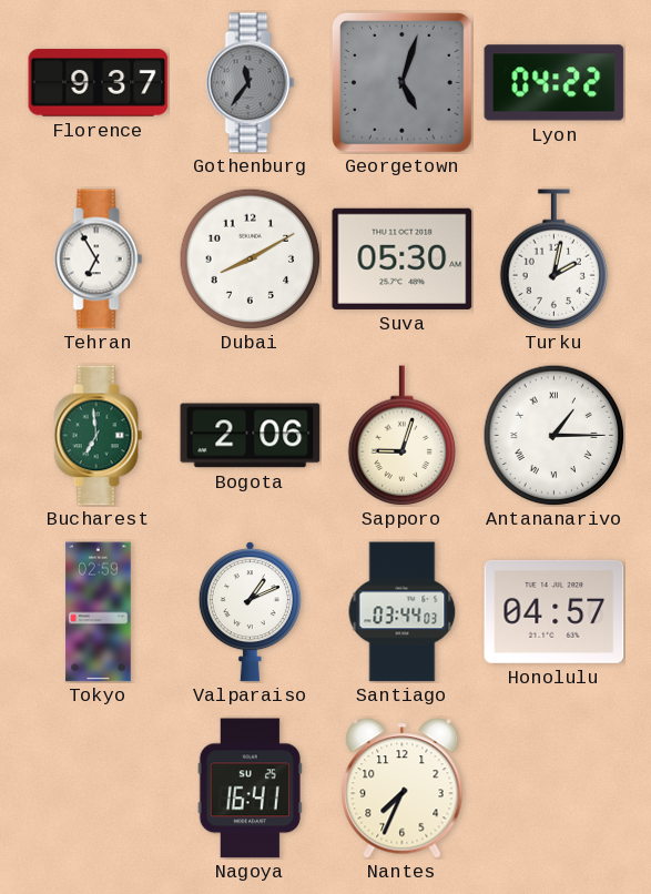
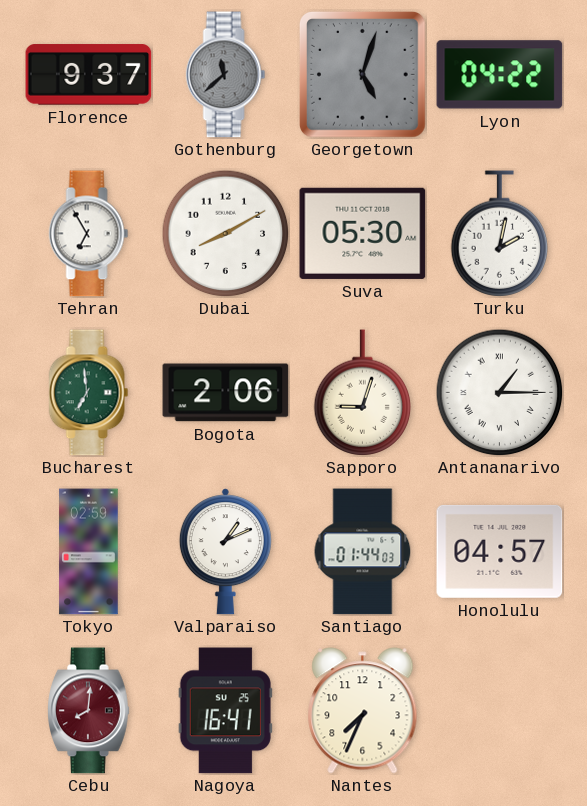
Gothenburg: 11:36 -> 11:38 (226, 75)
Santiago: 03:44 -> 01:44 (363, 552)
Cebu: none -> 8:01 (89, 711)
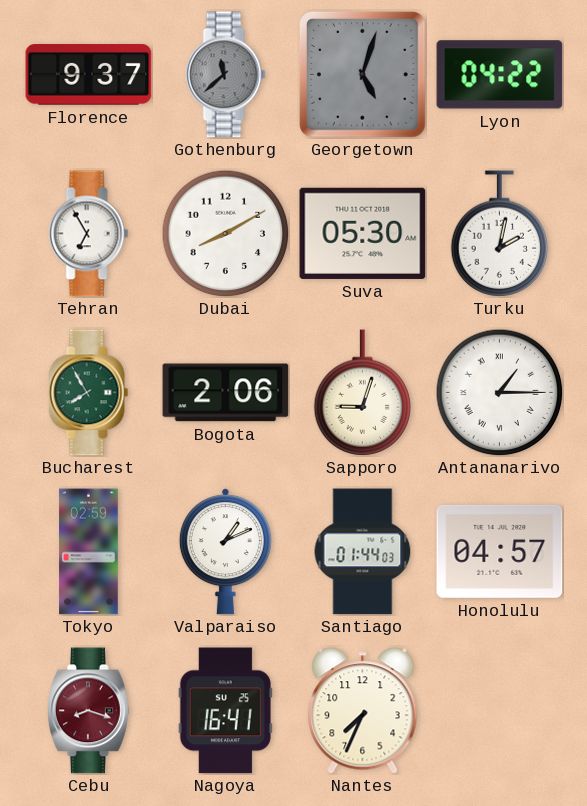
Bucharest: 6:59 -> 7:55 (89, 393)
Cebu: 8:01 -> 8:18 (89, 711)
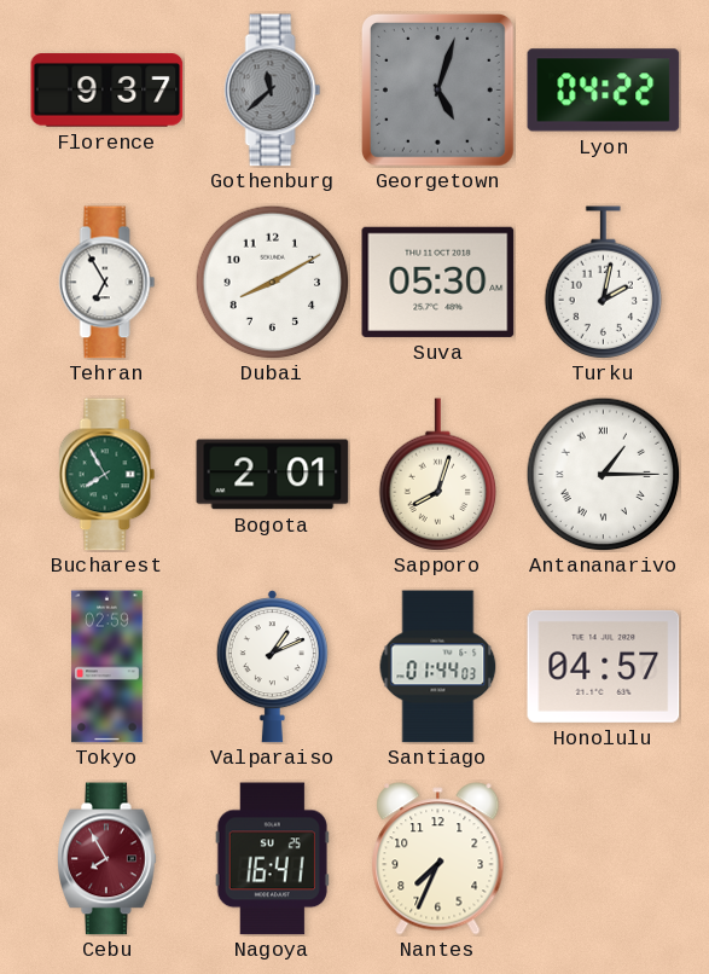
Bogota: 2:06 -> 2:01 (273, 475)
Sapporo: 9:03 -> 8:03 (438, 475)
Cebu: 8:18 -> 7:55 (107, 859)
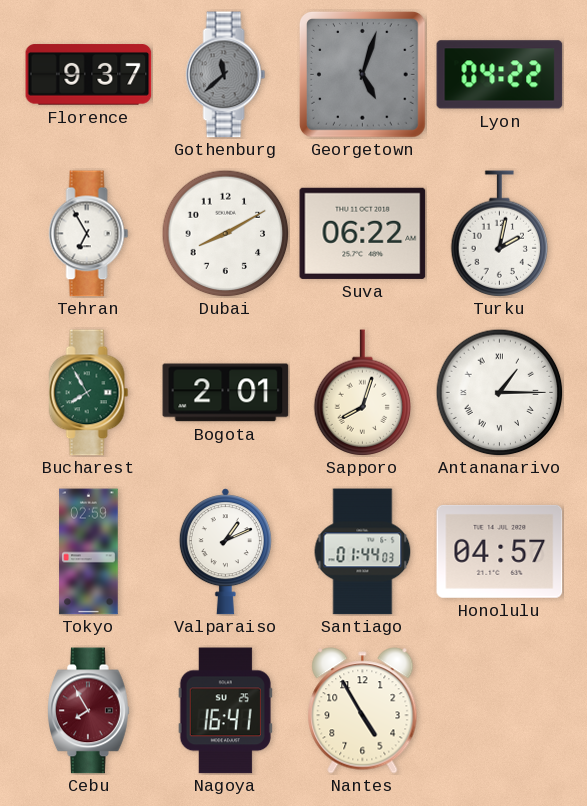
Suva: 05:30 -> 06:22 (363, 233)
Nantes: 7:34 -> 4:55 (363, 711)
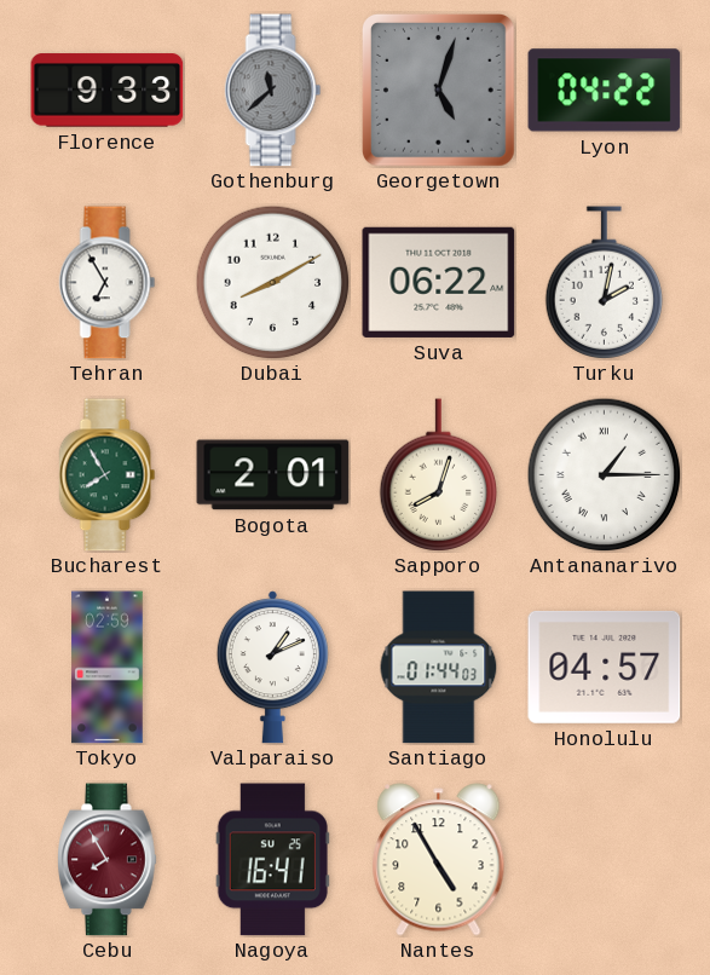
Florence: 9:37 -> 9:33 (108, 91)
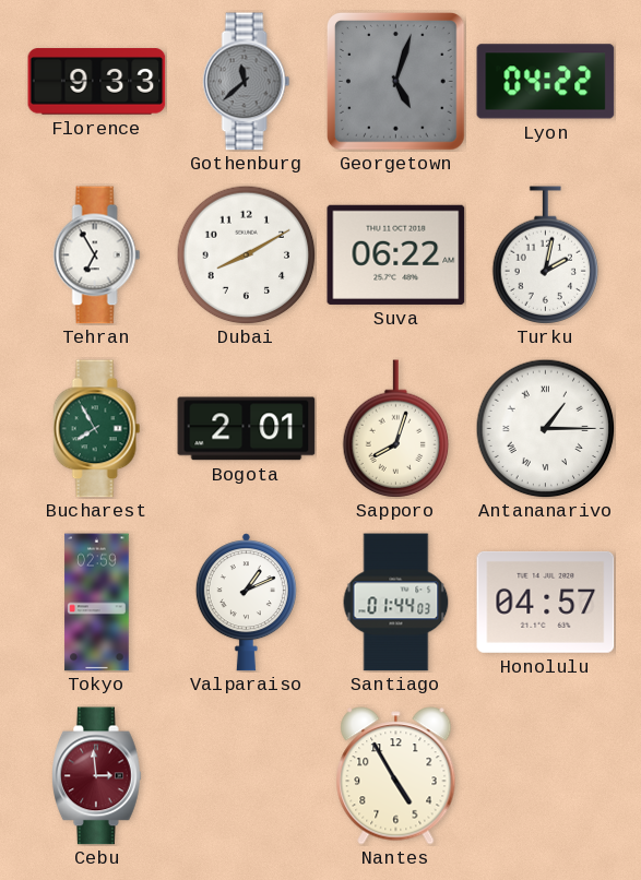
Cebu: 7:55 -> 2:59 (97, 776)
Nagoya: 16:41 -> none (272, 860)
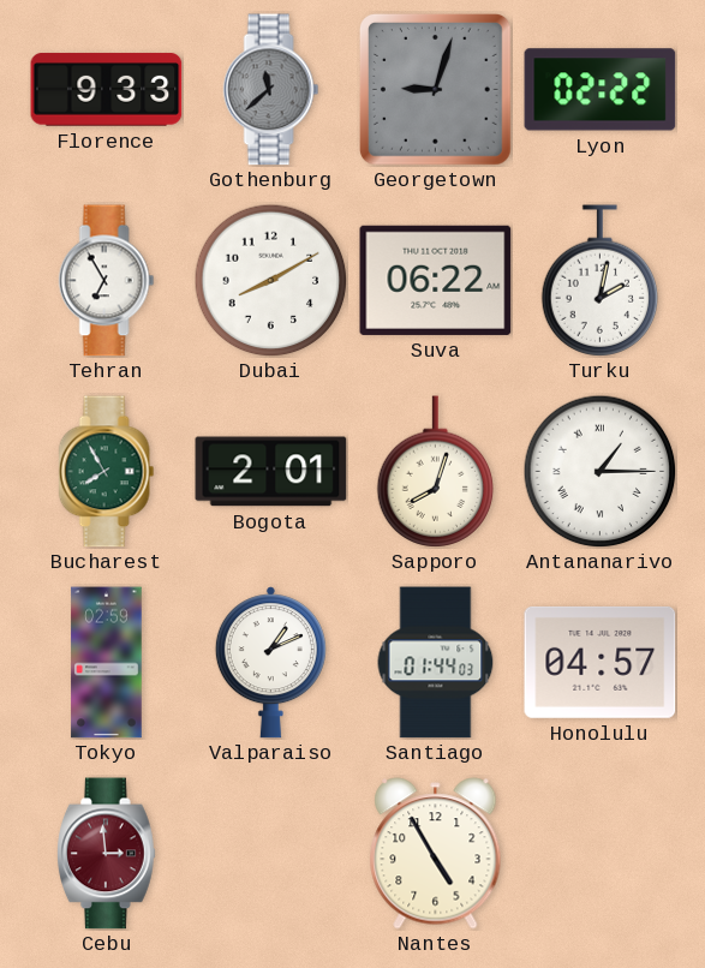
Georgetown: 5:03 -> 9:03 (436, 90)
Lyon: 04:22 -> 02:22 (601, 90)
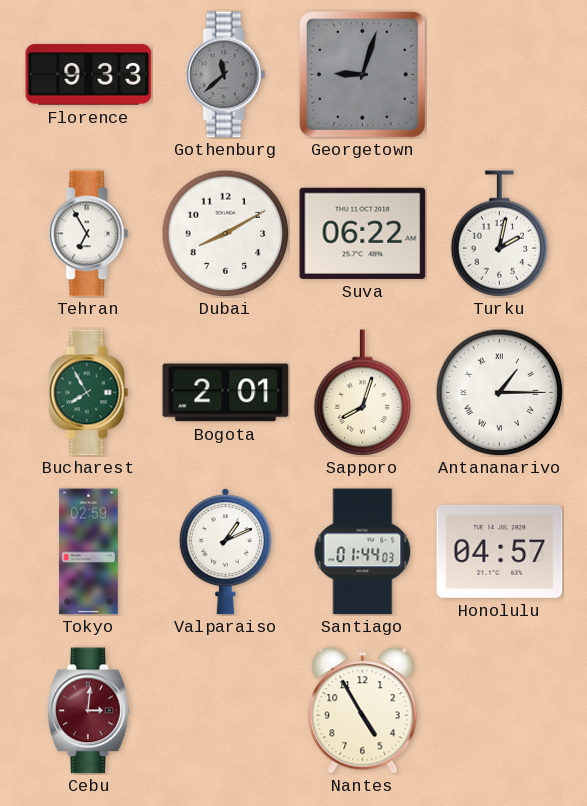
Lyon: 02:22 -> none (601, 90)
Cebu: 2:59 -> 3:01 (89, 711)
